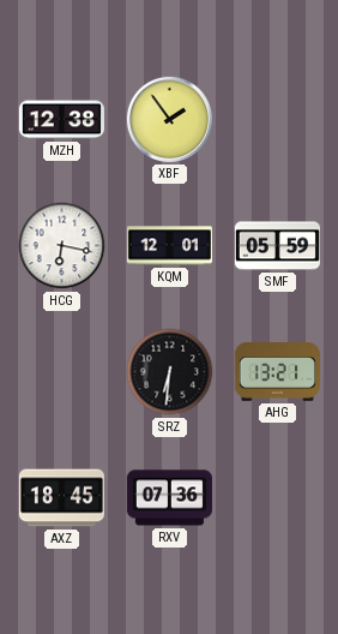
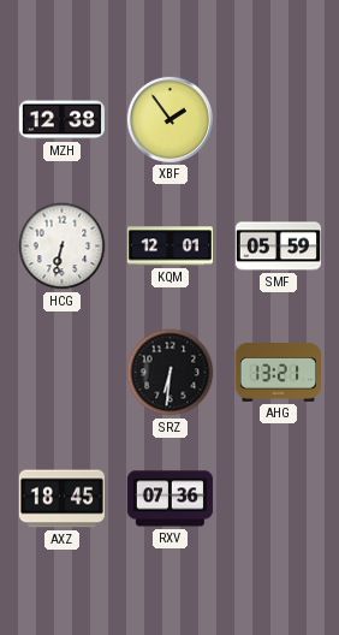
HCG: 6:17 -> 6:32 (63, 247)
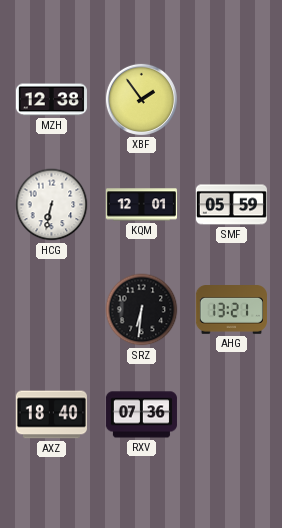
AXZ: 18:45 -> 18:40 (51, 415)
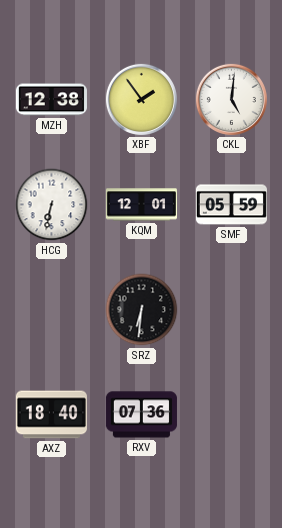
CKL: none -> 5:01 (231, 99)
AHG: 13:21 -> none (231, 310)
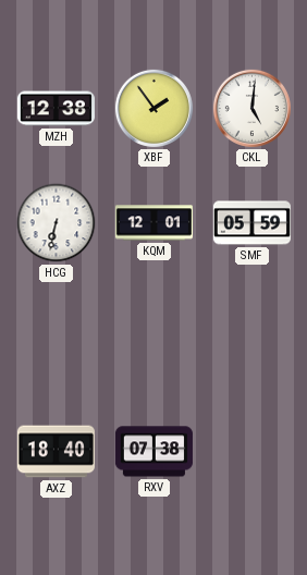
SRZ: 6:31 -> none (142, 310)
RXV: 07:36 -> 07:38 (153, 452)
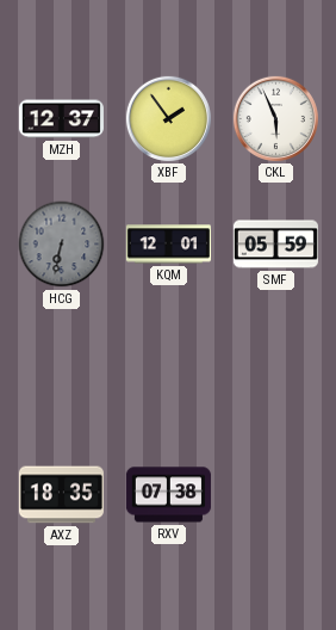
MZH: 12:38 -> 12:37 (61, 119)
CKL: 5:01 -> 5:56 (275, 118)
HCG dial: white -> grey (62, 245)
AXZ: 18:40 -> 18:35 (61, 495)
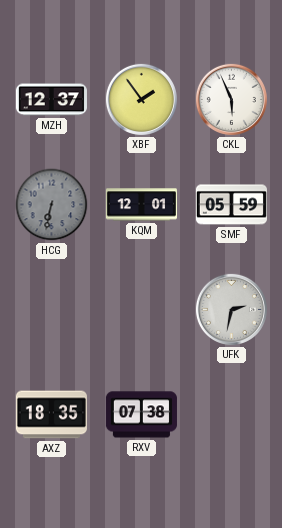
UFK: none -> 2:32 (231, 309)
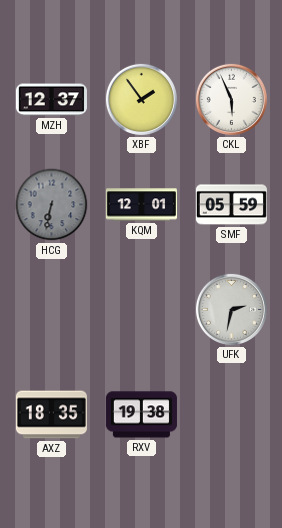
RXV: 07:38 -> 19:38 (141, 415)
